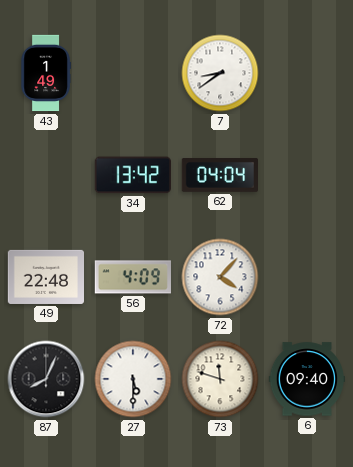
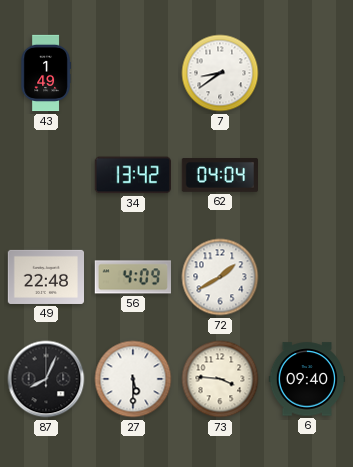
72: 4:07 -> 1:40 (220, 277)
73: 11:48 -> 3:46 (220, 379)
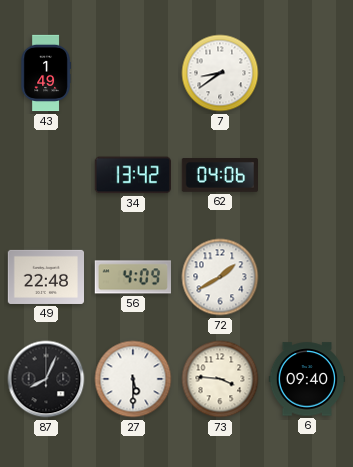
62: 04:04 -> 04:06 (219, 176)
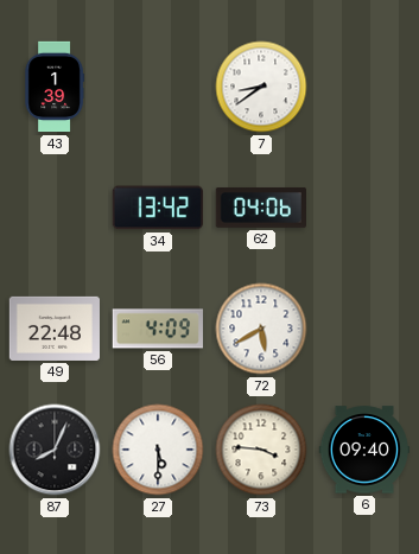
43: 1:49 -> 1:39 (55, 87)
72: 1:40 -> 5:40 (261, 329)
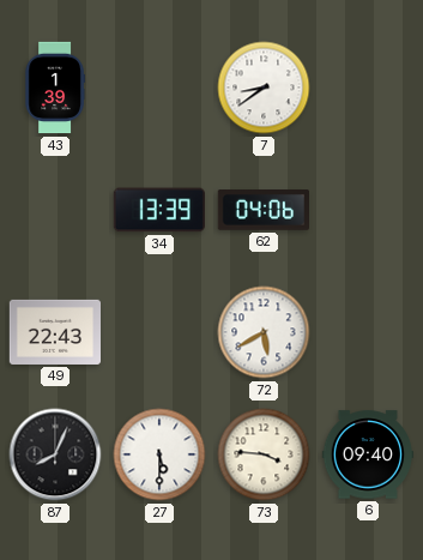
34: 13:42 -> 13:39 (159, 210)
49: 22:48 -> 22:43 (55, 332)
56: 4:09 -> none (157, 329)
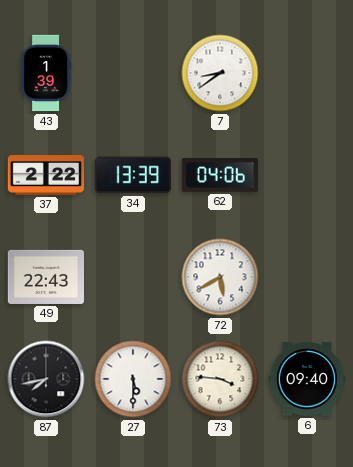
37: none -> 2:22 (46, 176)
87: 8:04 -> 7:43 (46, 379)
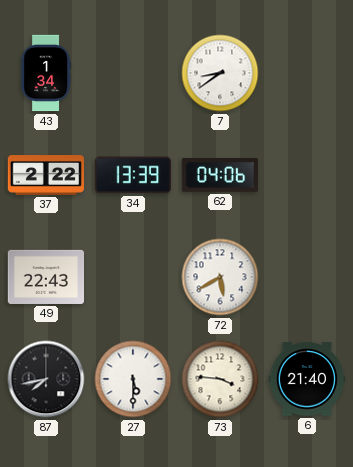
43: 1:39 -> 1:34 (46, 73)
6: 09:40 -> 21:40 (307, 379)
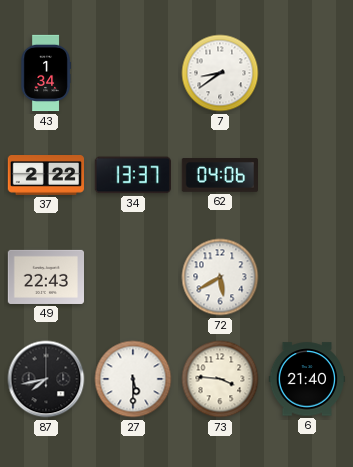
34: 13:39 -> 13:37 (133, 175)
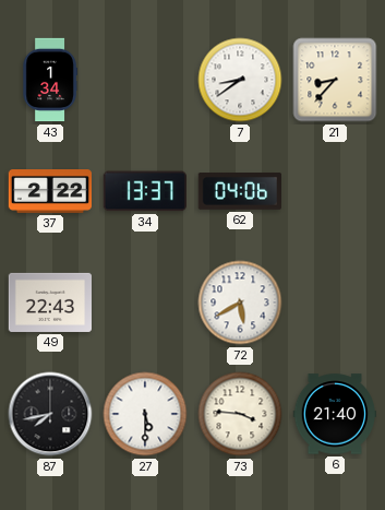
21: none -> 8:37 (335, 80)
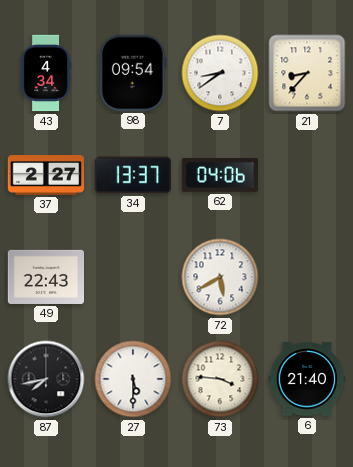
43: 1:34 -> 4:34 (46, 73)
98: none -> 09:54 (133, 73)
37: 2:22 -> 2:27 (46, 176)
